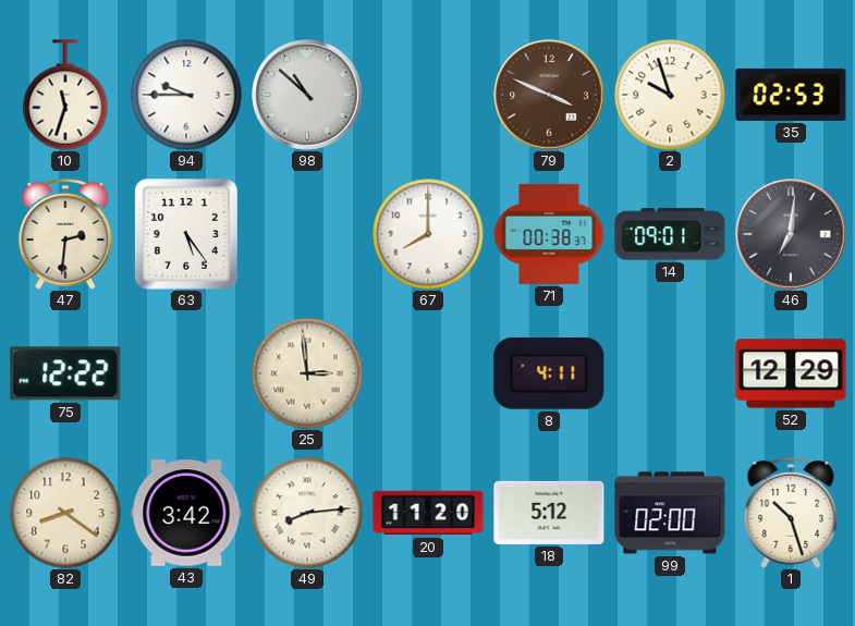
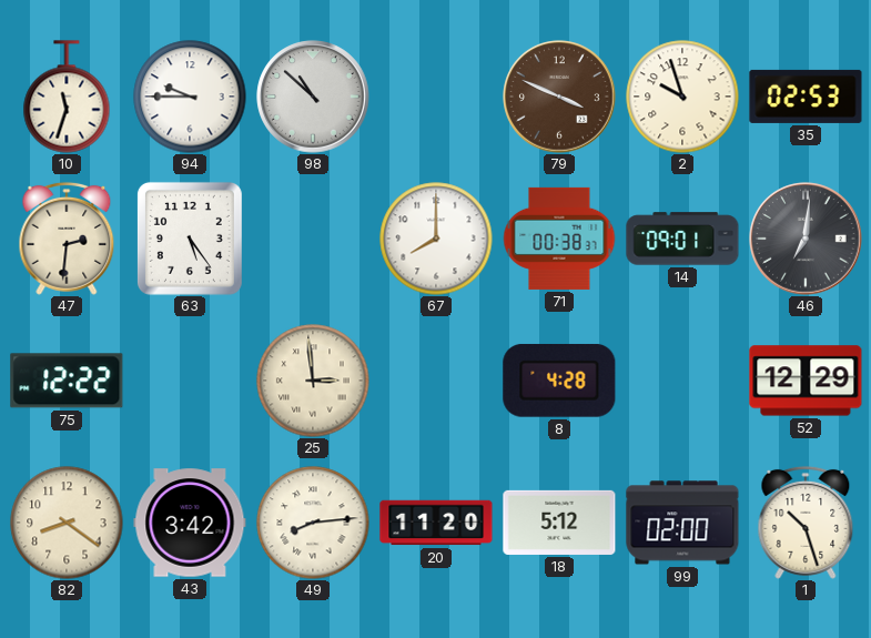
8: 4:11 -> 4:28 (559, 381)
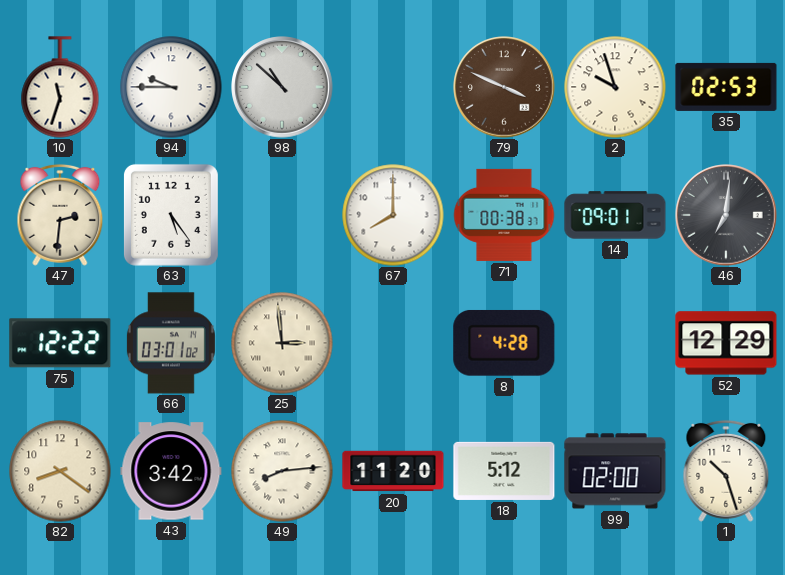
66: none -> 03:01 (171, 343)
